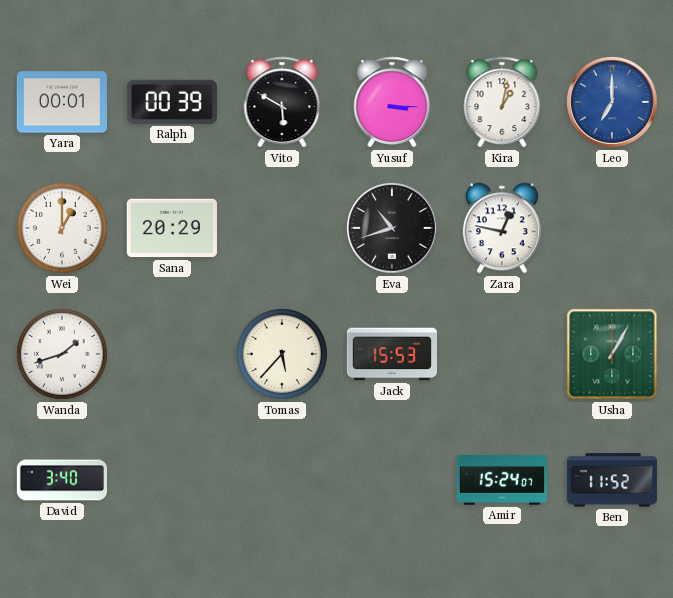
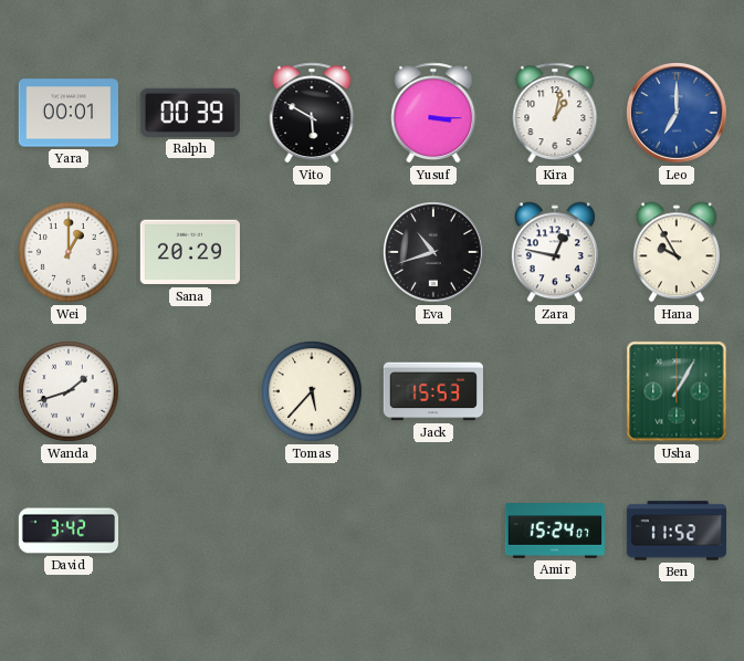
Hana: none -> 9:55 (677, 252)
David: 3:40 -> 3:42 (67, 531)
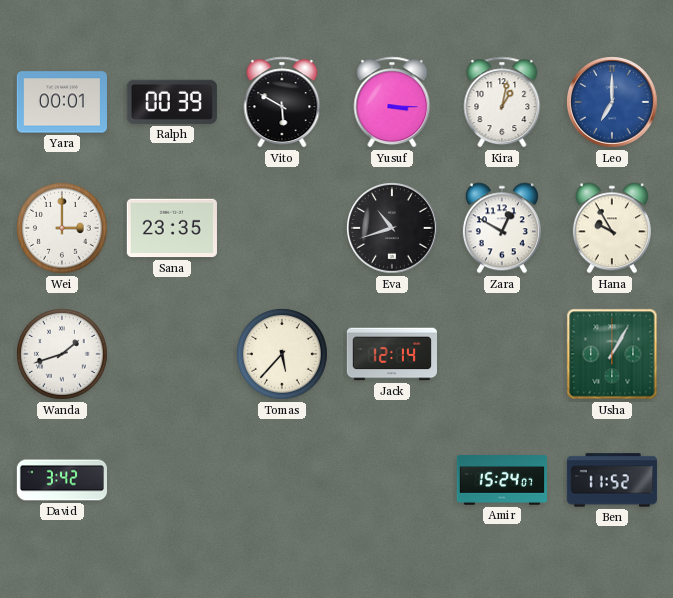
Wei: 1:00 -> 3:00 (62, 228)
Sana: 20:29 -> 23:35 (172, 228)
Zara: 12:47 -> 12:50 (502, 228)
Jack: 15:53 -> 12:14 (391, 354)
